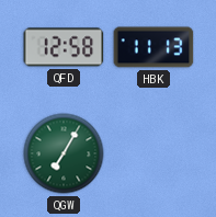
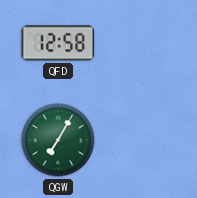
HBK: 11:13 -> none (154, 47)
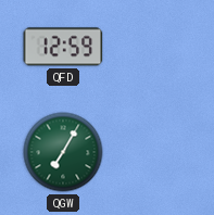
QFD: 12:58 -> 12:59 (63, 47)
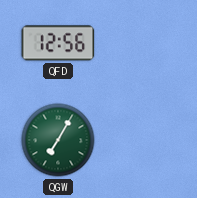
QFD: 12:59 -> 12:56 (58, 43)
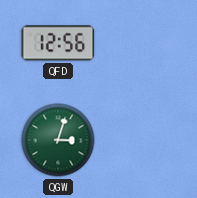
QGW: 7:05 -> 3:03 (58, 140)
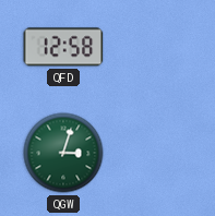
QFD: 12:56 -> 12:58 (63, 47)
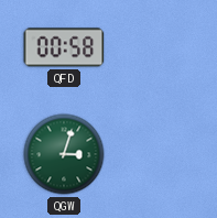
QFD: 12:58 -> 00:58 (64, 47)
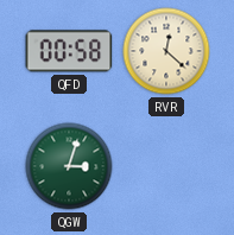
RVR: none -> 12:22 (166, 51)
